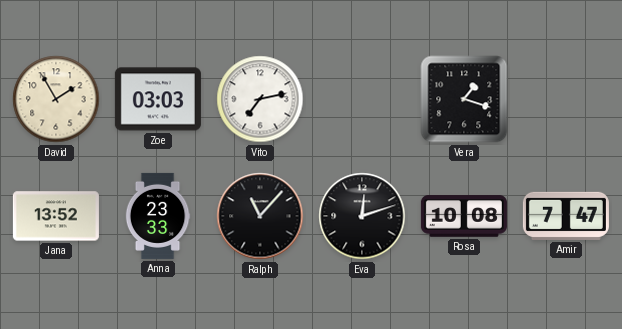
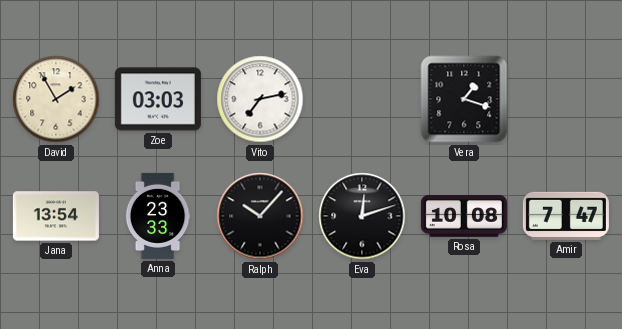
Jana: 13:52 -> 13:54 (56, 216)
Ralph: 11:07 -> 10:07 (260, 216)
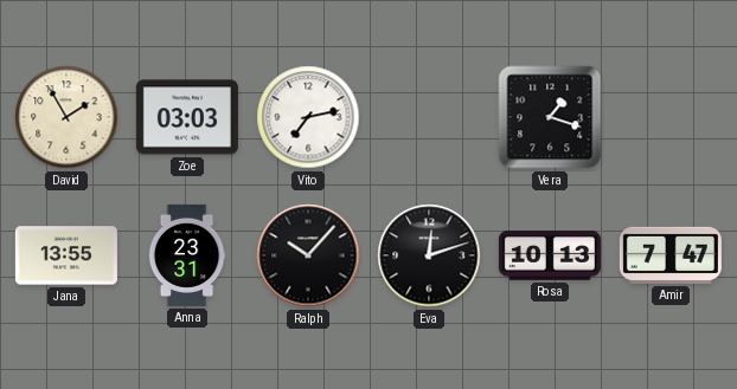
Jana: 13:54 -> 13:55 (66, 255)
Anna: 23:33 -> 23:31 (187, 255)
Rosa: 10:08 -> 10:13 (550, 255)
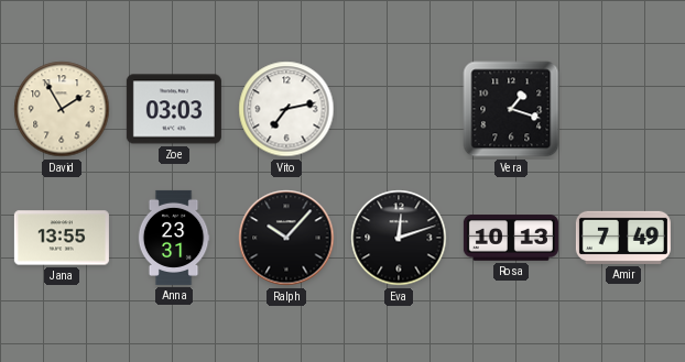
Amir: 7:47 -> 7:49 (623, 238)
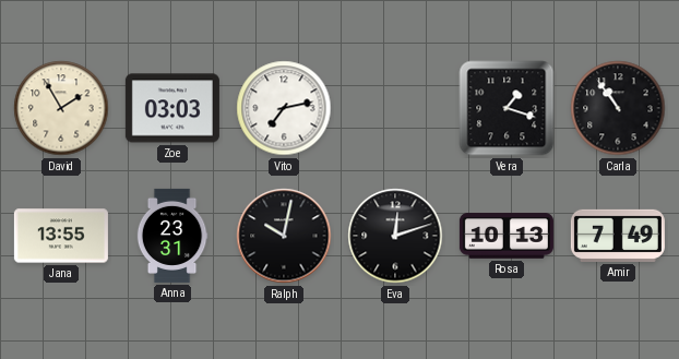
Carla: none -> 10:54 (618, 108)
Ralph: 10:07 -> 10:02 (284, 236)
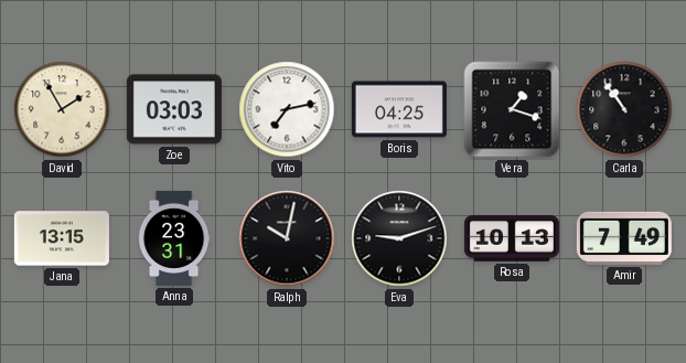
Boris: none -> 04:25 (399, 109)
Jana: 13:55 -> 13:15 (62, 238)
Eva: 12:12 -> 9:12 (399, 238)
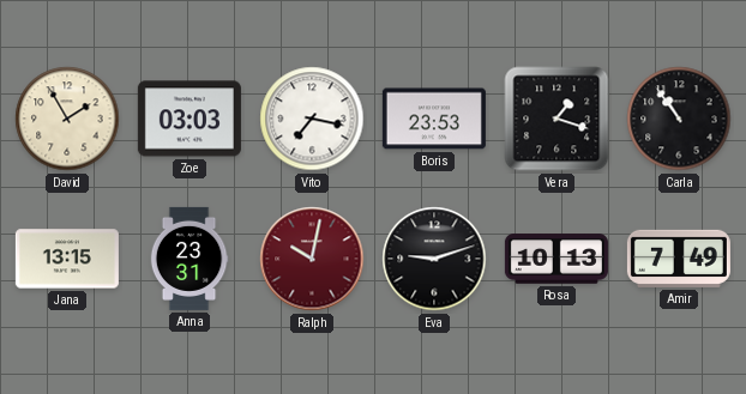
Vito: 7:13 -> 7:17 (312, 119)
Boris: 04:25 -> 23:53 (434, 119)
Ralph dial: black -> burgundy (312, 259)
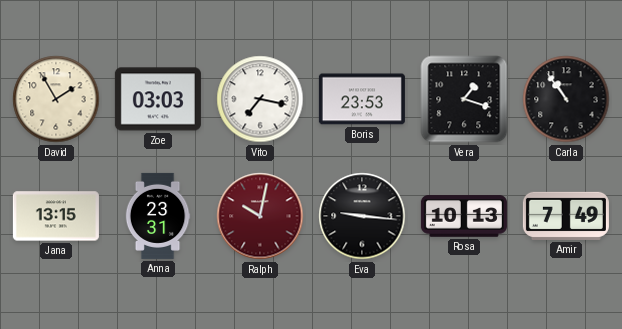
Eva: 9:12 -> 9:16 (362, 216)
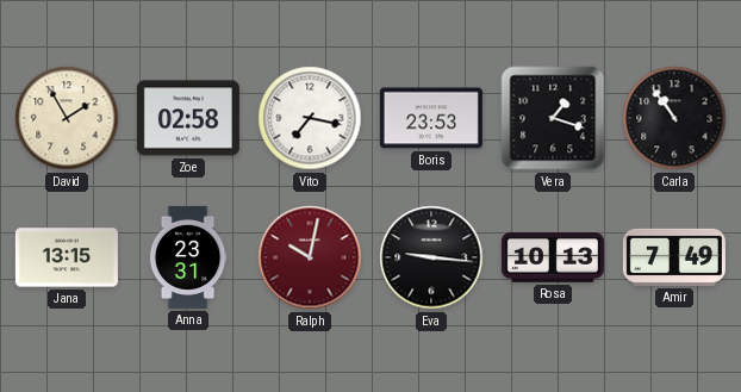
Zoe: 03:03 -> 02:58 (188, 118)
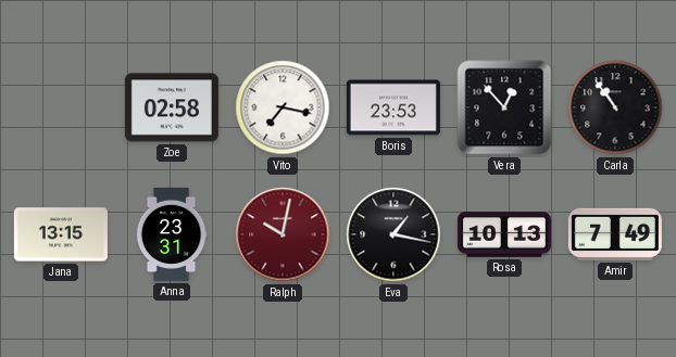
David: 1:55 -> none (67, 118)
Vera: 1:18 -> 12:53 (504, 107)
Eva: 9:16 -> 1:17 (393, 234)
